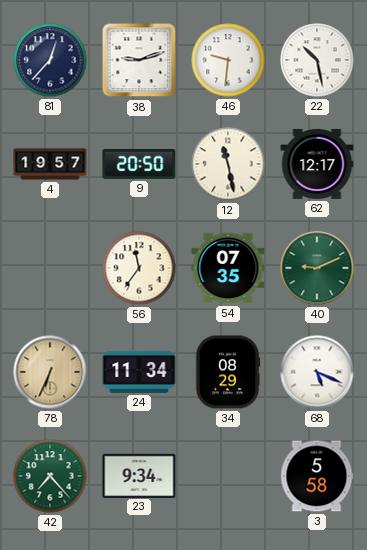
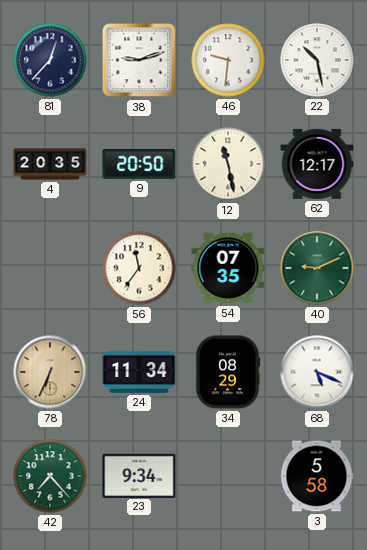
4: 19:57 -> 20:35 (50, 164)
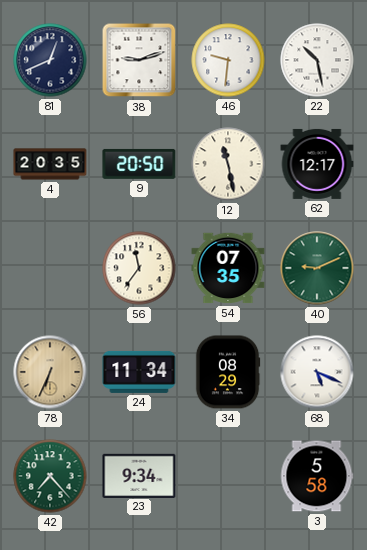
81: 12:37 -> 12:41 (50, 60)
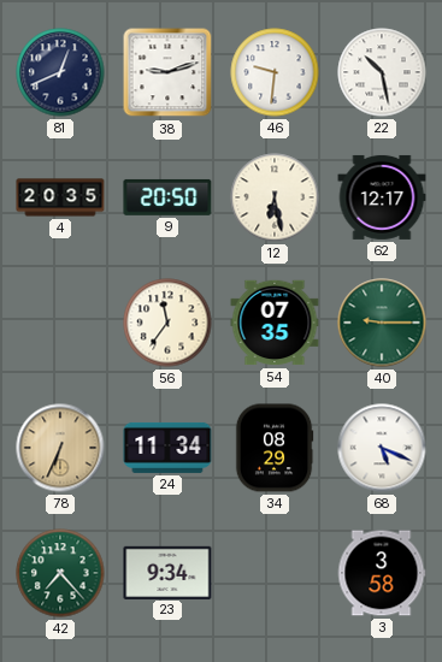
12: 11:28 -> 6:28 (275, 197)
40: 9:11 -> 9:15 (382, 323)
3: 5:58 -> 3:58 (382, 573)
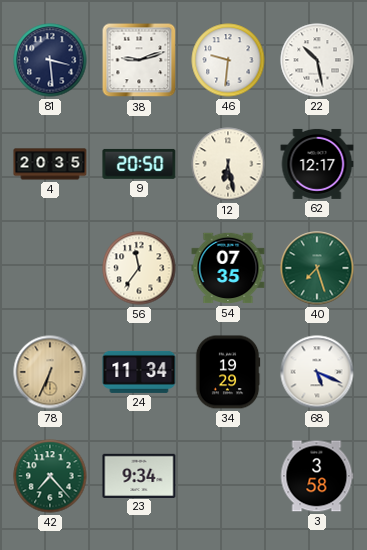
81: 12:41 -> 3:29 (50, 60)
40: 9:15 -> 7:27 (317, 268)
34: 08:29 -> 19:29 (228, 372)
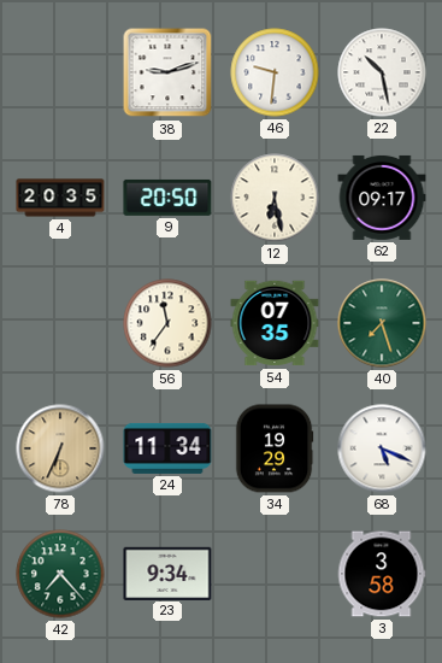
81: 3:29 -> none (50, 60)
62: 12:17 -> 09:17 (382, 198)
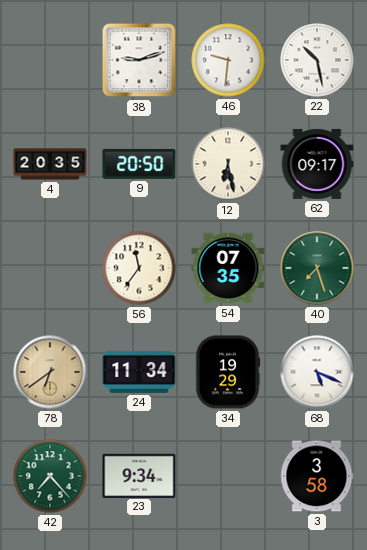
78: 6:34 -> 6:39 (50, 372)
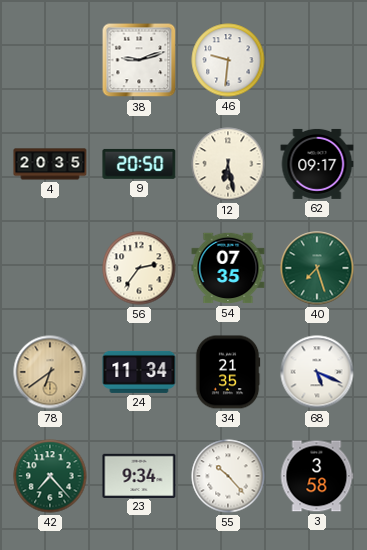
22: 10:28 -> none (317, 60)
56: 11:36 -> 2:36 (139, 268)
34: 19:29 -> 21:35 (228, 372)
55: none -> 10:23 (228, 476)
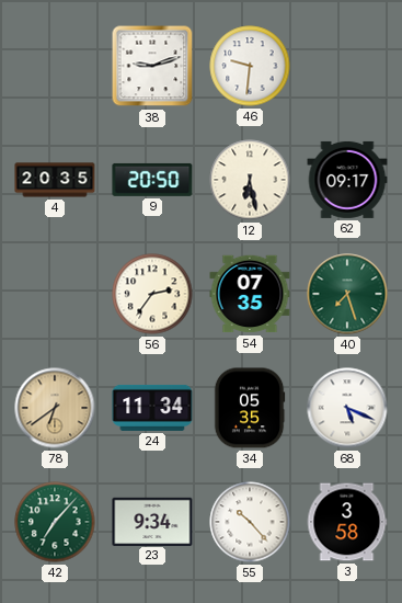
34: 21:35 -> 05:35 (250, 408)
42: 7:23 -> 7:07 (55, 522)
